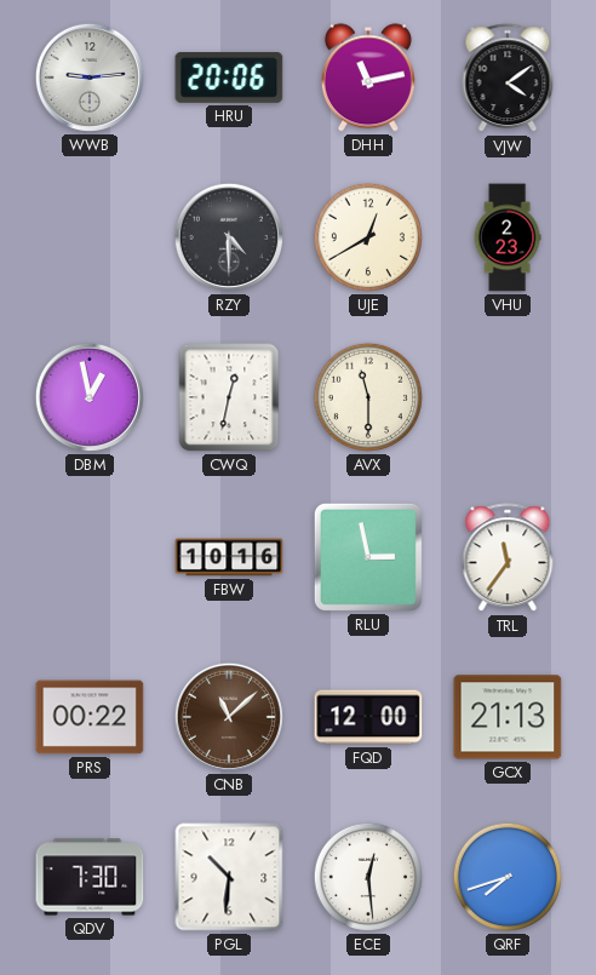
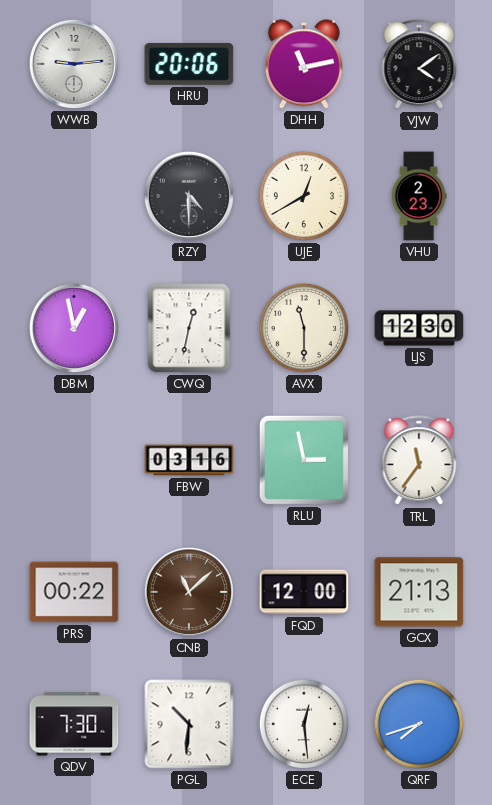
LJS: none -> 12:30 (419, 328)
FBW: 10:16 -> 03:16 (189, 460)
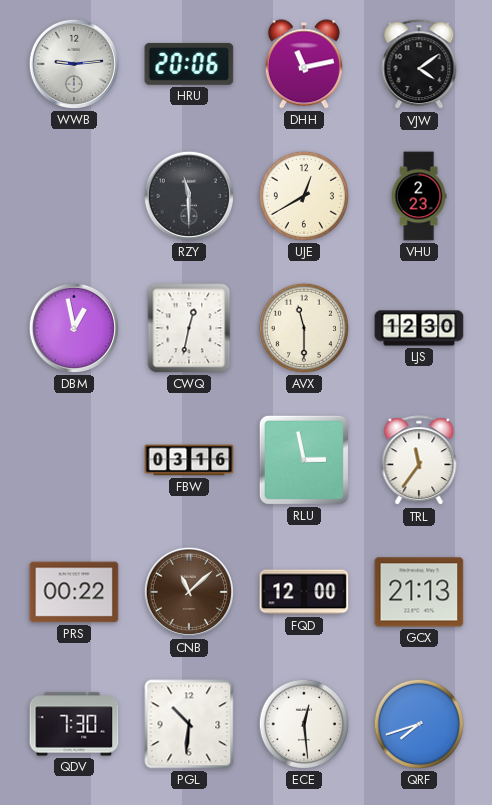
RZY: 4:30 -> 11:30 (189, 196)
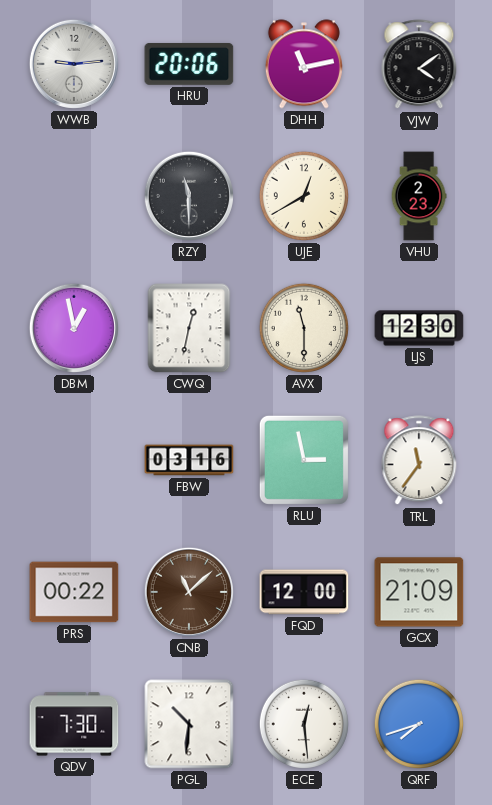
GCX: 21:13 -> 21:09 (419, 592)
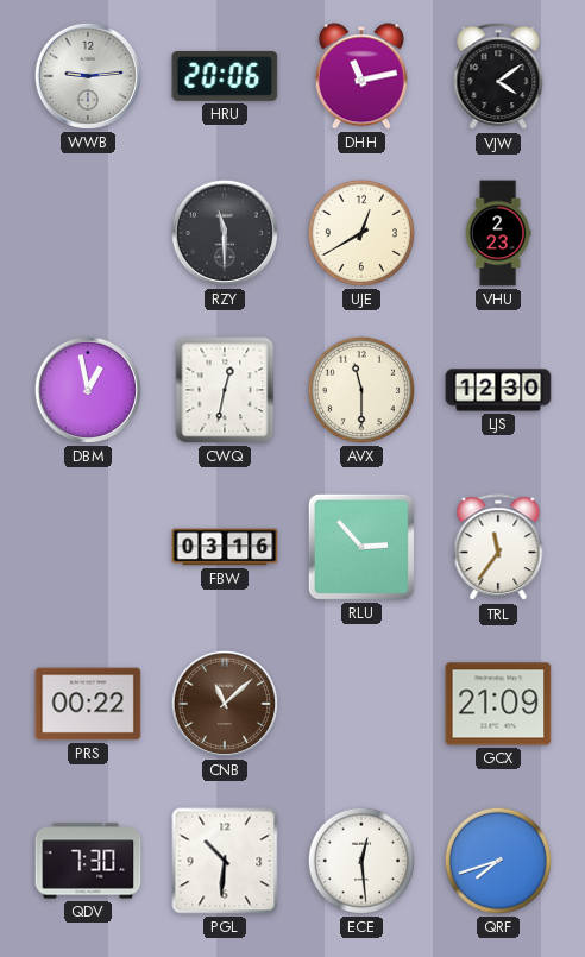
RLU: 2:58 -> 2:53 (361, 547)
FQD: 12:00 -> none (304, 592)
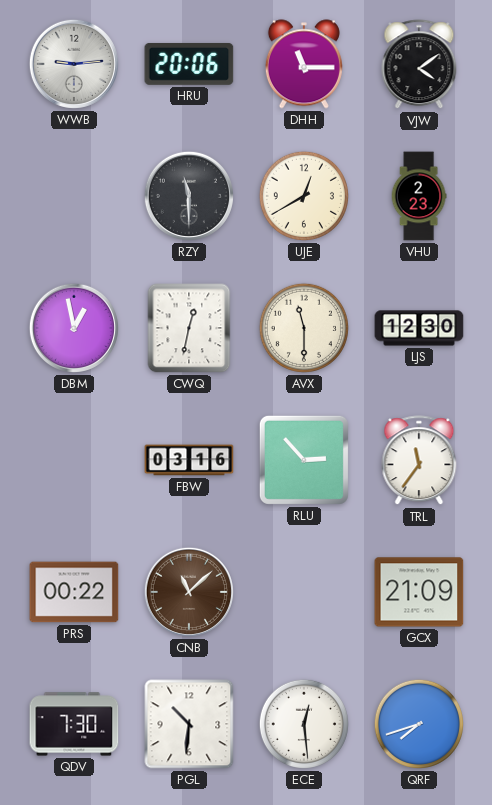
DHH: 11:13 -> 11:15 (304, 64)
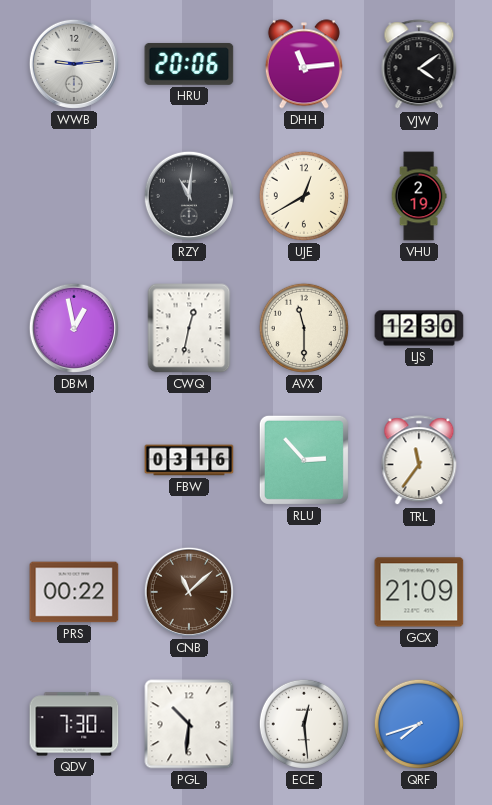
DHH: 11:15 -> 11:14 (304, 64)
RZY: 11:30 -> 11:01 (189, 196)
VHU: 2:23 -> 2:19 (419, 196)
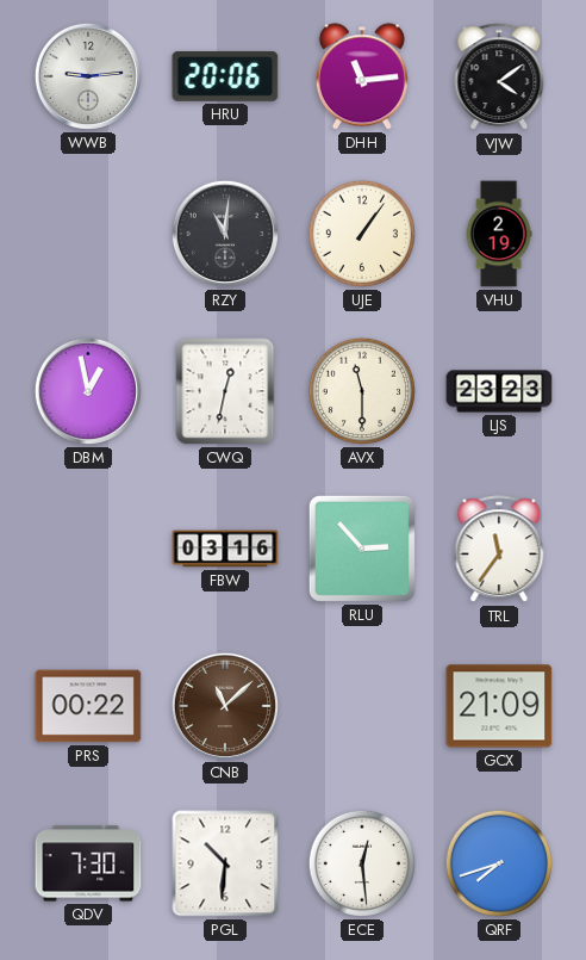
UJE: 12:40 -> 1:06 (362, 234)
LJS: 12:30 -> 23:23 (499, 391)
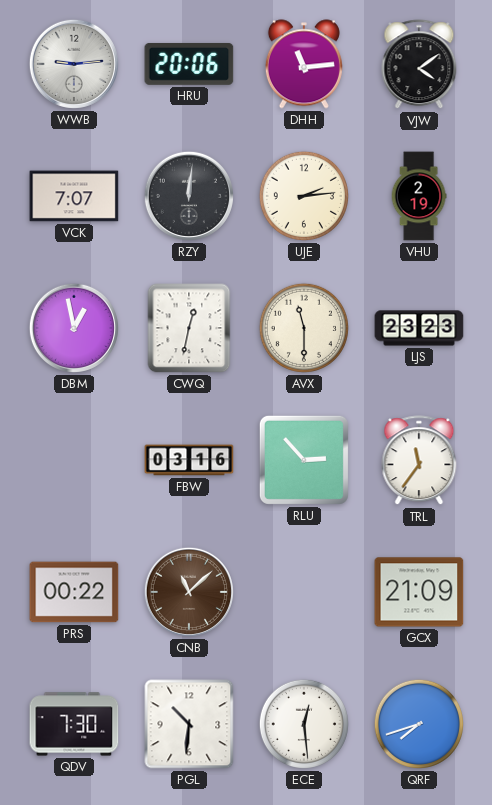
VCK: none -> 7:07 (74, 196)
RZY: 11:01 -> 12:01 (189, 196)
UJE: 1:06 -> 2:14 (304, 196)
